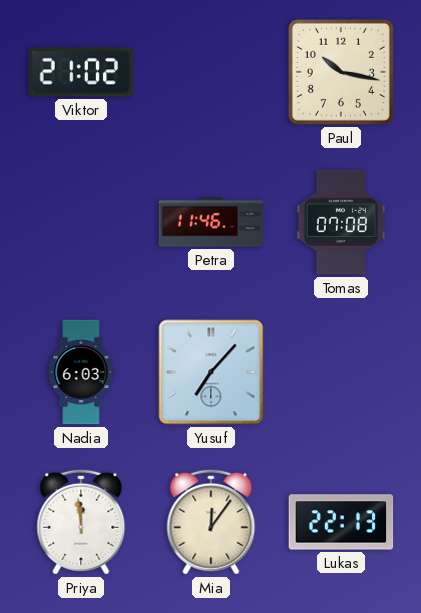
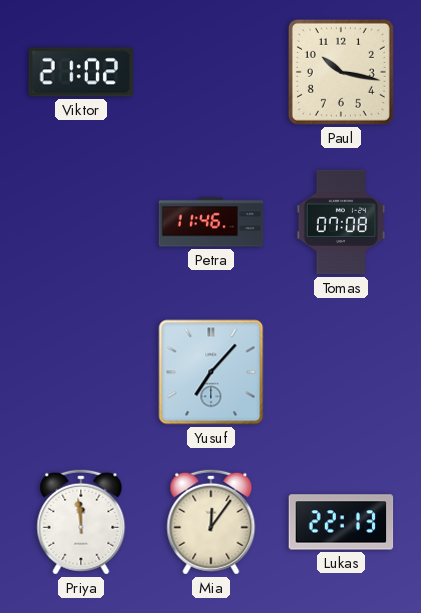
Nadia: 6:03 -> none (81, 372)
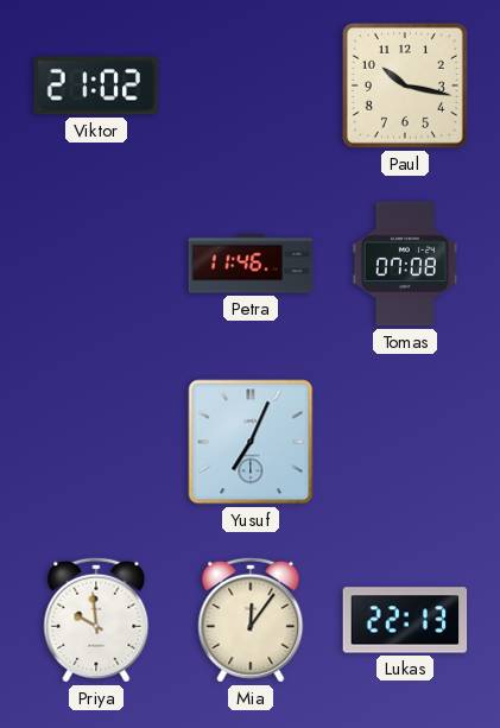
Yusuf: 7:07 -> 7:04 (251, 442)
Priya: 11:59 -> 9:59 (96, 620)
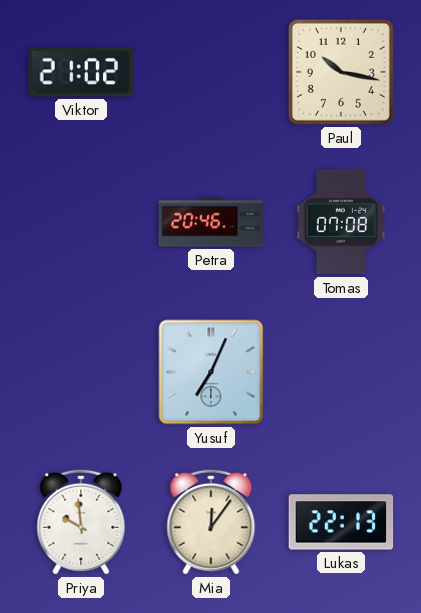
Petra: 11:46 -> 20:46 (211, 222)
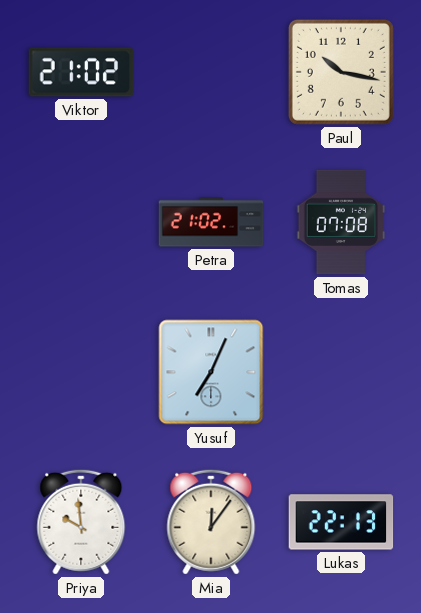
Petra: 20:46 -> 21:02 (211, 222)
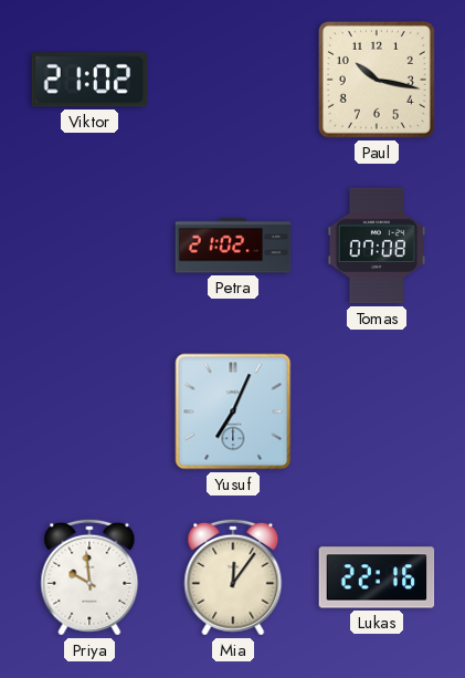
Lukas: 22:13 -> 22:16 (377, 577)
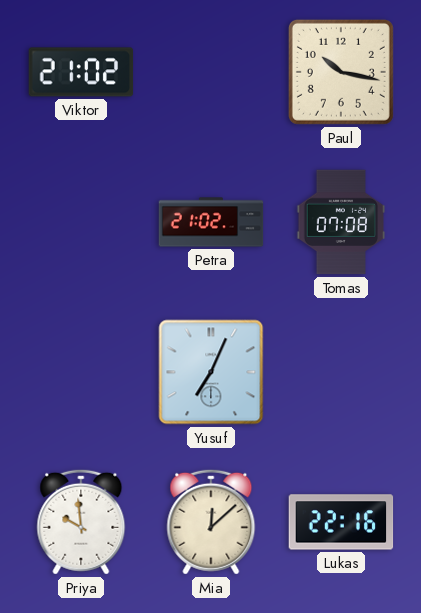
Mia: 12:06 -> 12:08 (211, 522)
